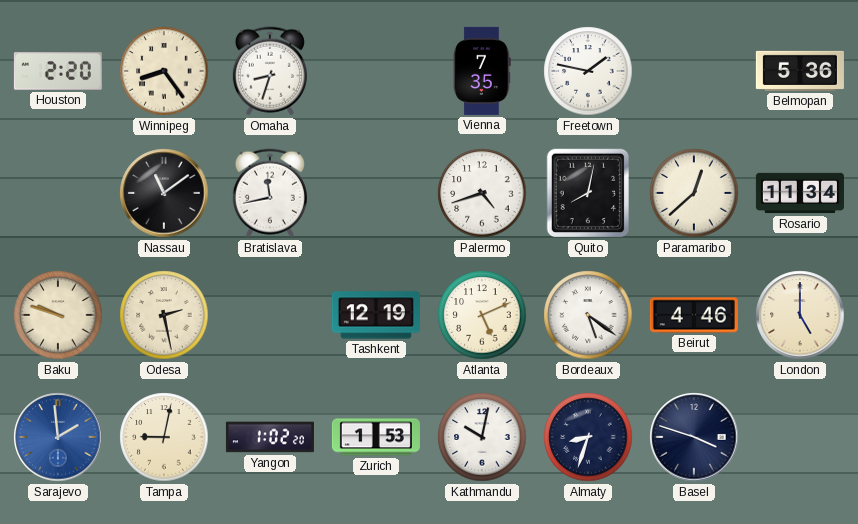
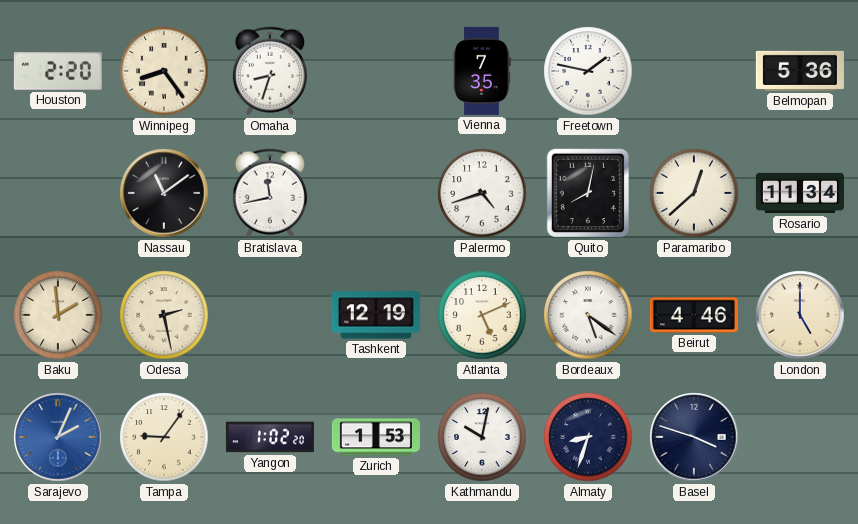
Baku: 9:48 -> 1:59 (58, 315)
Sarajevo: 1:59 -> 2:04 (58, 437)
Tampa: 9:02 -> 9:06 (164, 437)
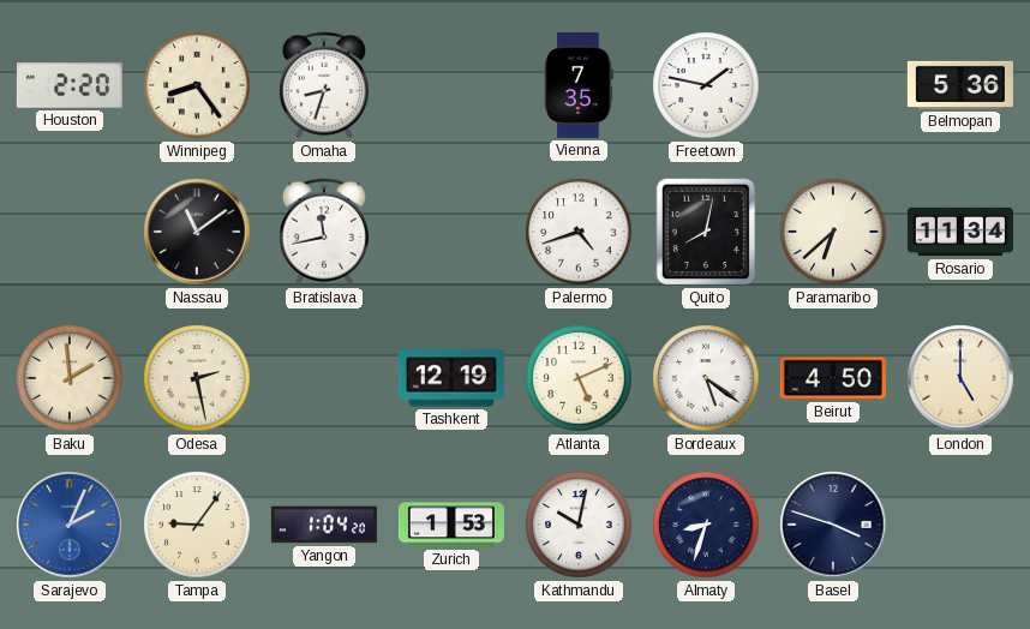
Paramaribo: 12:38 -> 6:38 (833, 232)
Beirut: 4:46 -> 4:50 (833, 378)
Yangon: 1:02 -> 1:04 (324, 525)
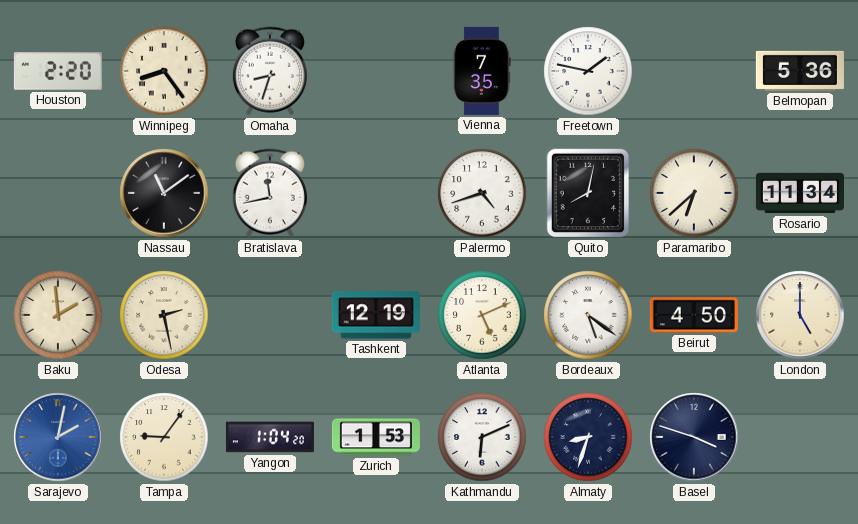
Sarajevo: 2:04 -> 2:02 (58, 437)
Kathmandu: 10:02 -> 6:11 (482, 437)
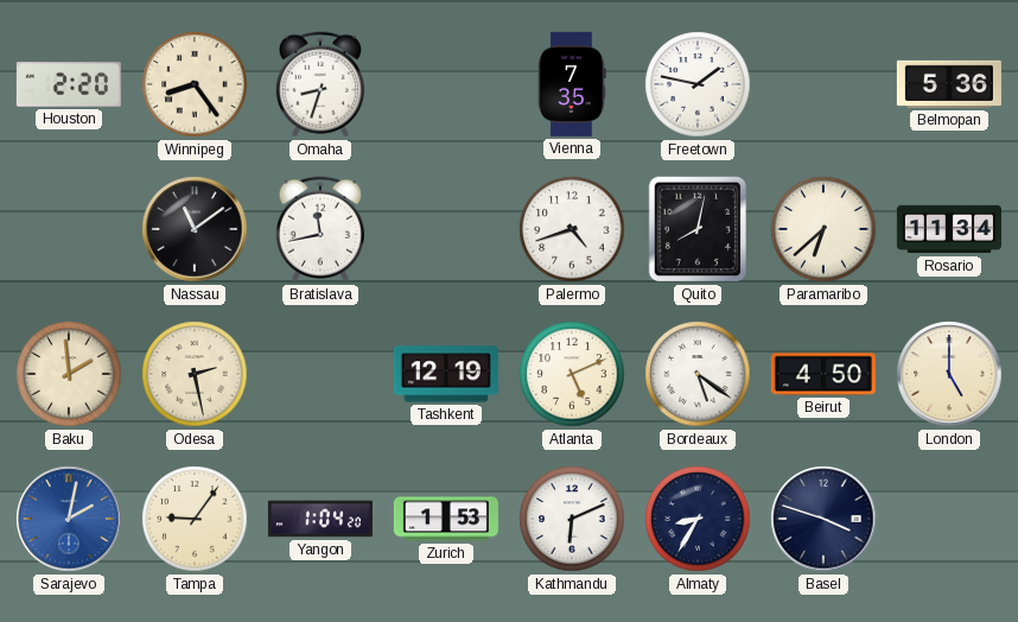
Almaty: 8:33 -> 8:35 (698, 519)
